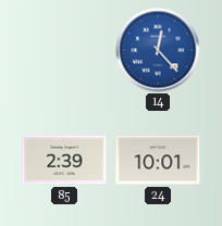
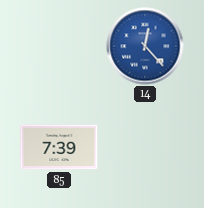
85: 2:39 -> 7:39 (59, 147)
24: 10:01 -> none (158, 160)
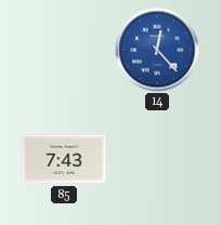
85: 7:39 -> 7:43 (64, 159)
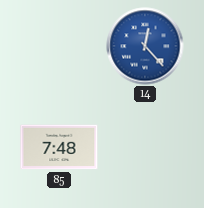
85: 7:43 -> 7:48 (59, 147)
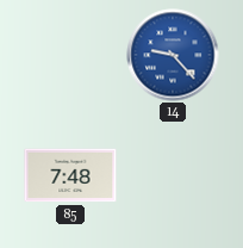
14: 12:23 -> 9:23 (173, 55)
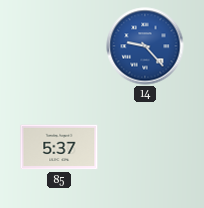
85: 7:48 -> 5:37 (59, 147)
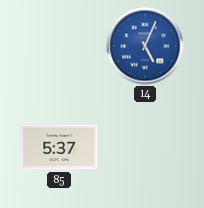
14: 9:23 -> 5:04 (145, 46)
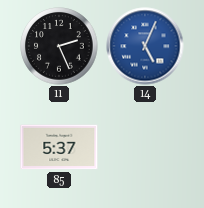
11: none -> 2:26 (59, 46)
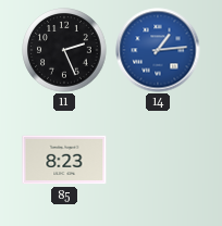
14: 5:04 -> 1:14 (158, 50)
85: 5:37 -> 8:23 (64, 160)
